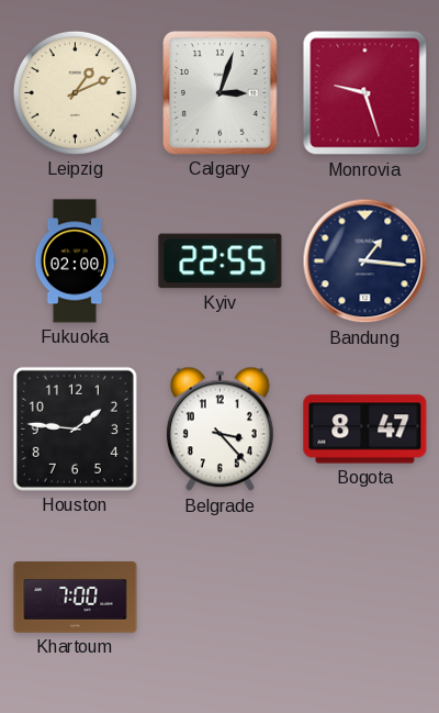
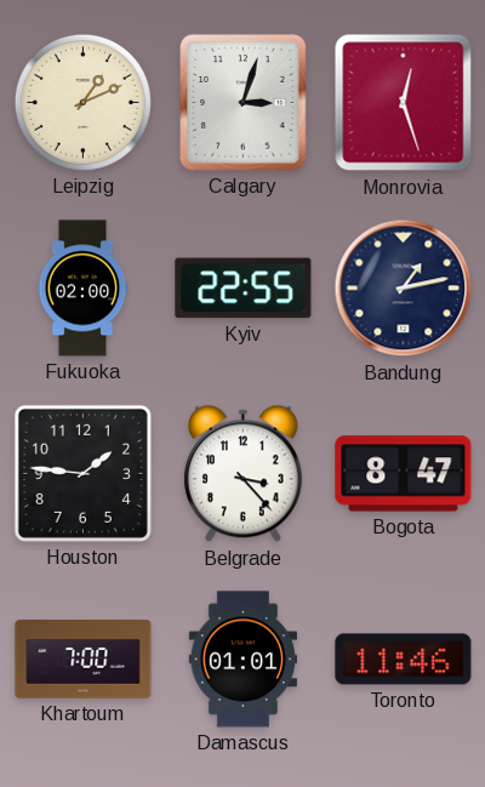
Monrovia: 9:27 -> 12:27 (404, 103)
Bandung: 1:16 -> 1:13 (404, 289)
Damascus: none -> 01:01 (242, 660)
Toronto: none -> 11:46 (404, 660)
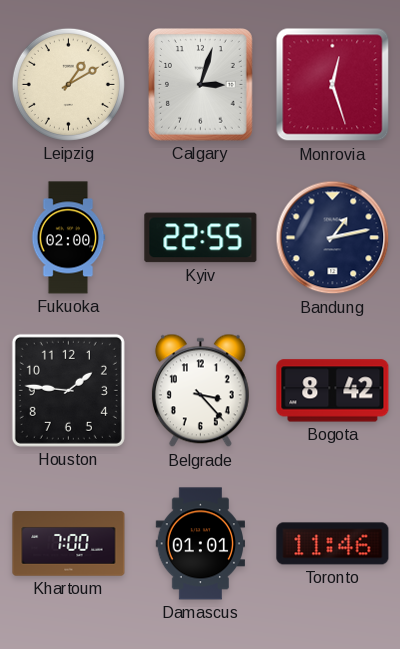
Leipzig: 1:11 -> 1:10 (68, 84)
Bogota: 8:47 -> 8:42 (333, 391)
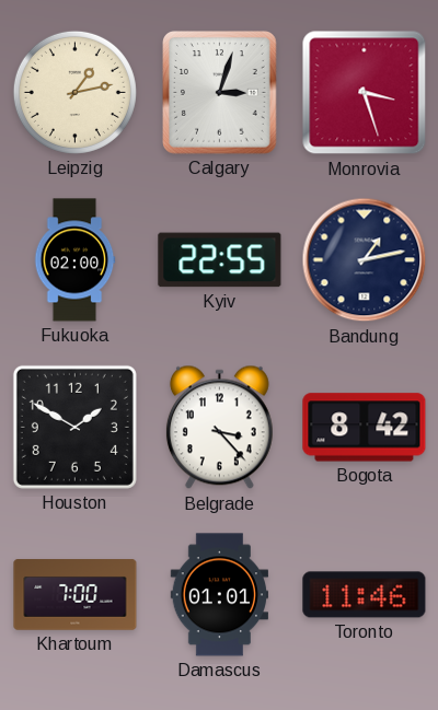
Leipzig: 1:10 -> 1:13 (74, 92)
Monrovia: 12:27 -> 3:27 (365, 93)
Houston: 1:46 -> 1:50 (74, 427)
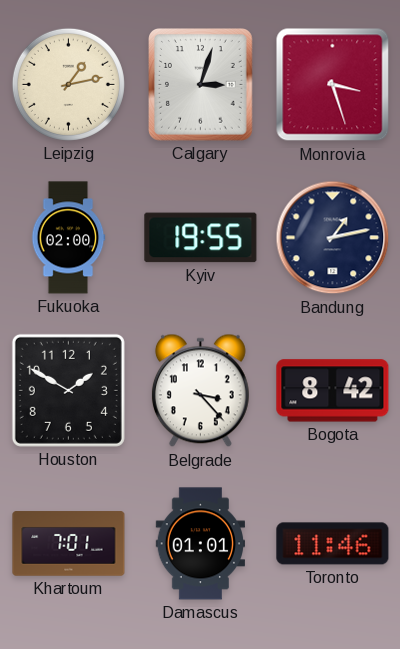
Kyiv: 22:55 -> 19:55 (201, 238)
Khartoum: 7:00 -> 7:01 (69, 544)
